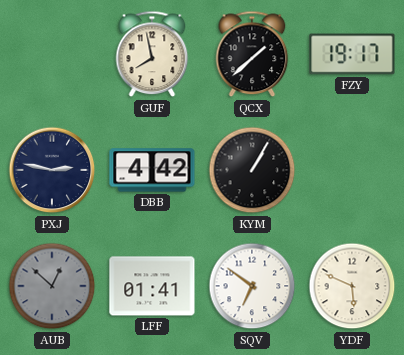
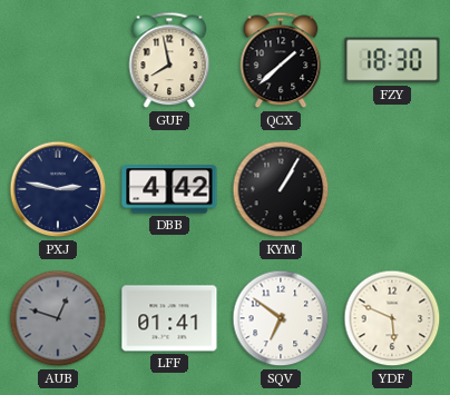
FZY: 19:17 -> 18:30 (392, 60)
AUB: 12:52 -> 12:48 (58, 318)
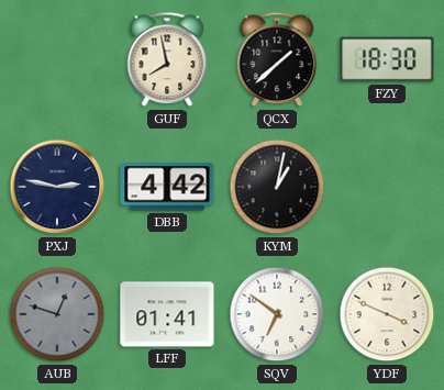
KYM: 1:05 -> 1:02 (277, 187)
YDF: 5:49 -> 3:49 (387, 314)
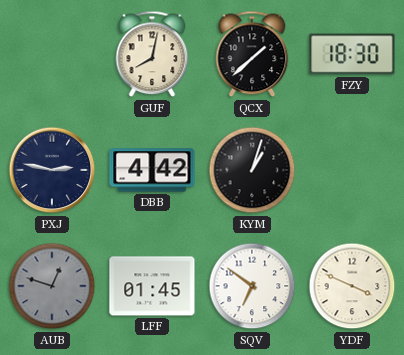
GUF: 7:58 -> 8:02 (152, 54)
KYM: 1:02 -> 1:03 (252, 170)
LFF: 01:41 -> 01:45 (152, 286)
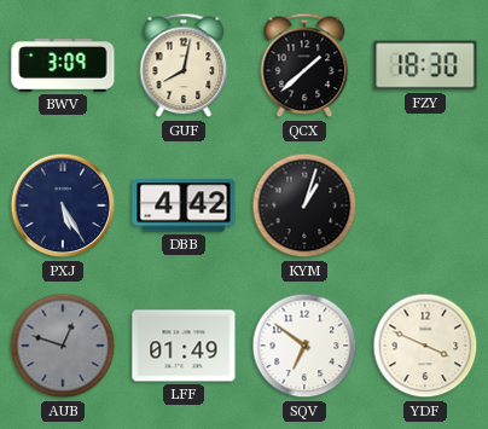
BWV: none -> 3:09 (63, 66)
PXJ: 2:47 -> 5:25 (63, 205)
LFF: 01:45 -> 01:49 (184, 346)
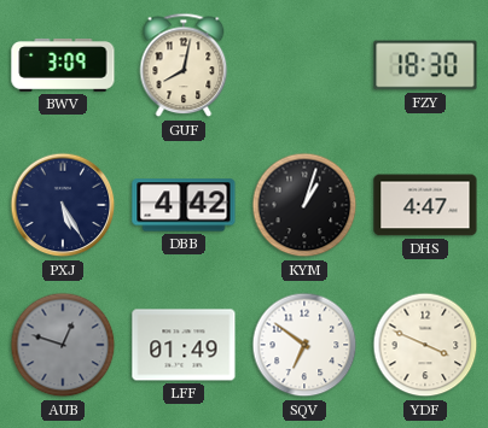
QCX: 1:38 -> none (304, 65)
DHS: none -> 4:47 (425, 205)
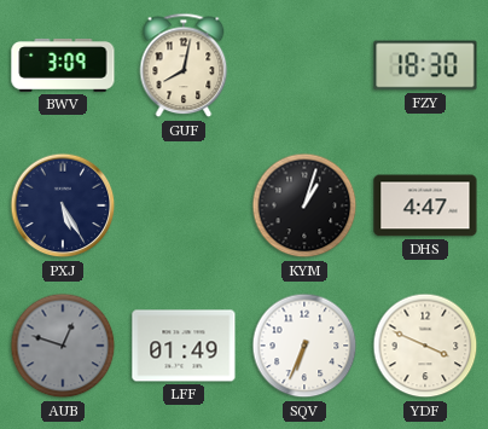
DBB: 4:42 -> none (184, 205)
SQV: 6:51 -> 6:34 (304, 346)
